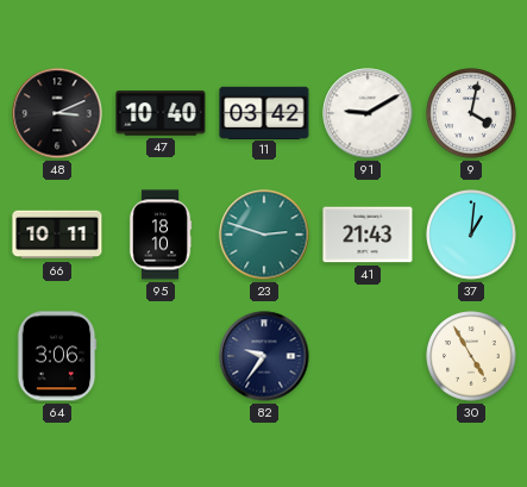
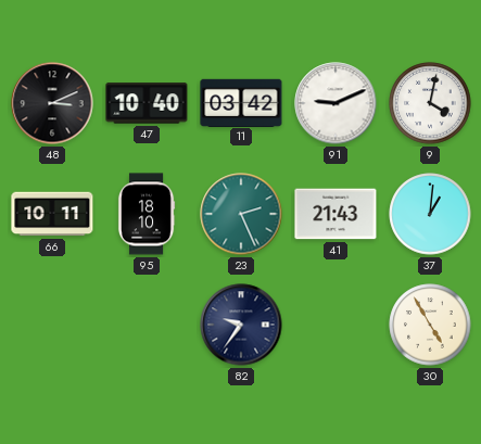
91: 9:10 -> 9:11 (336, 103)
23: 2:48 -> 2:26 (241, 214)
64: 3:06 -> none (57, 356)
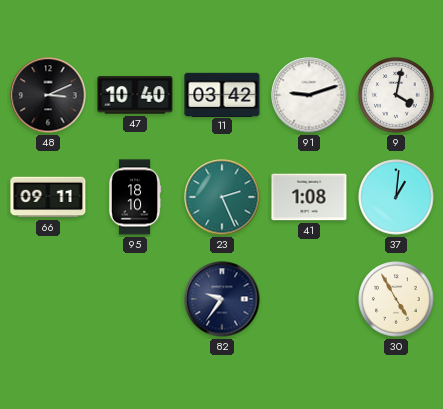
91: 9:11 -> 9:12 (309, 95)
66: 10:11 -> 09:11 (48, 197)
41: 21:43 -> 1:08 (309, 197)
